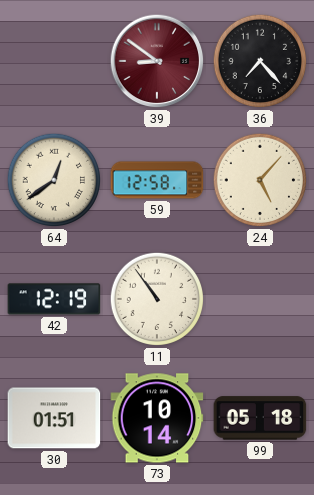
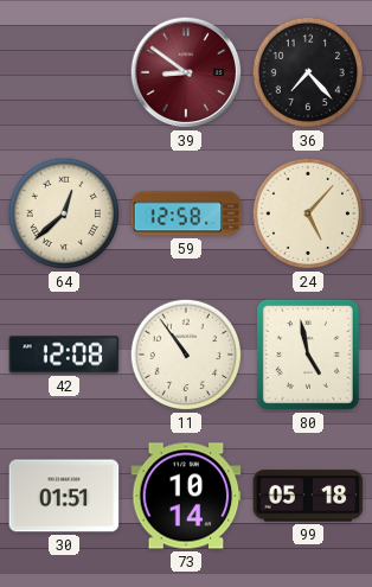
64: 12:39 -> 12:38 (64, 213)
42: 12:19 -> 12:08 (64, 355)
80: none -> 4:58 (308, 355)
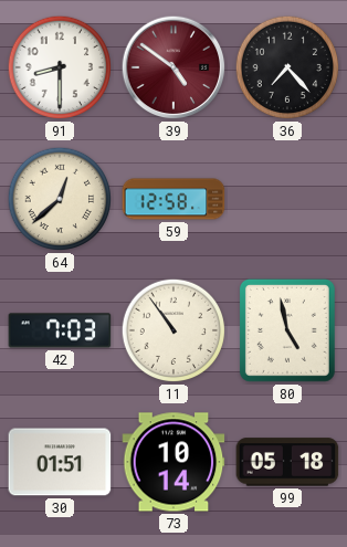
91: none -> 8:30 (60, 67)
39: 8:51 -> 4:51 (173, 67)
24: 5:07 -> none (308, 213)
42: 12:08 -> 7:03 (60, 330)
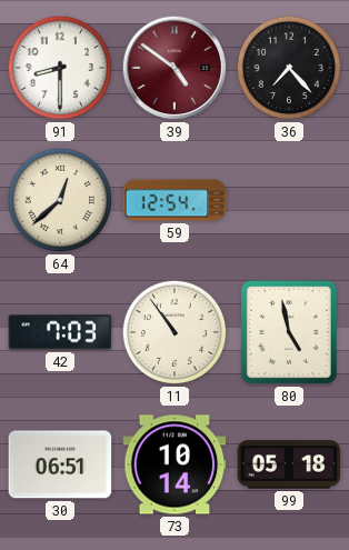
59: 12:58 -> 12:54 (174, 200)
30: 01:51 -> 06:51 (60, 464)
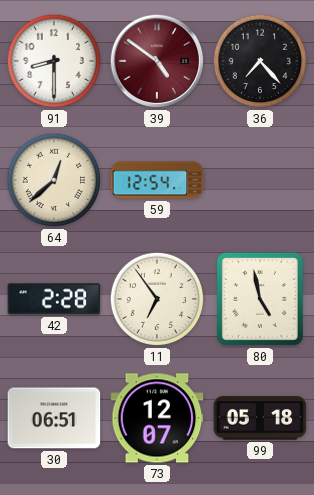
42: 7:03 -> 2:28 (54, 299)
11: 10:54 -> 6:54 (157, 299)
73: 10:14 -> 12:07 (157, 418)
